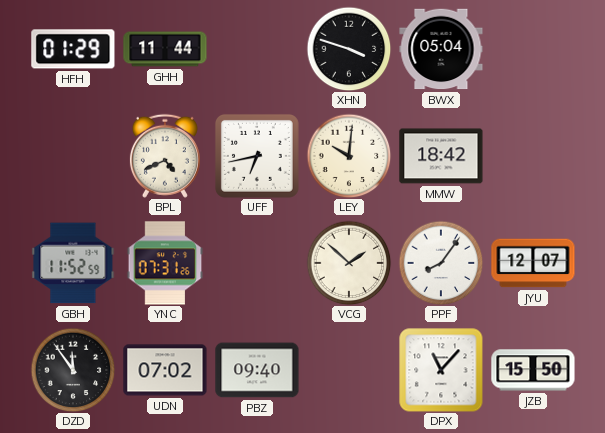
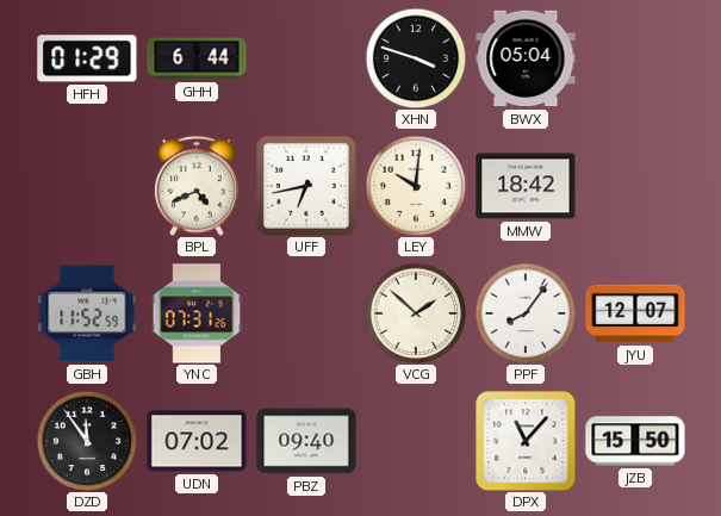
GHH: 11:44 -> 6:44 (197, 58)
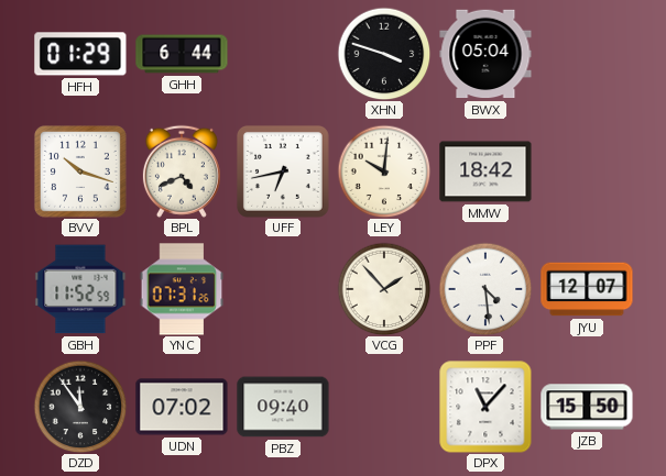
BVV: none -> 10:18 (80, 171)
VCG: 1:52 -> 1:53 (384, 289)
PPF: 8:06 -> 4:29 (485, 289)
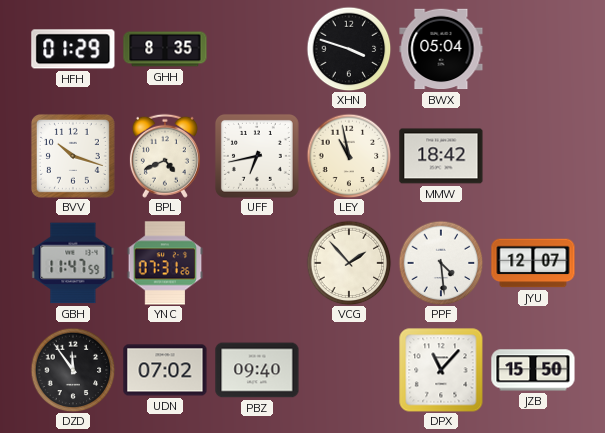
GHH: 6:44 -> 8:35 (165, 49)
LEY: 10:01 -> 10:58 (349, 156)
GBH: 11:52 -> 11:47 (73, 263)
